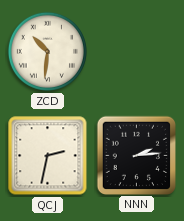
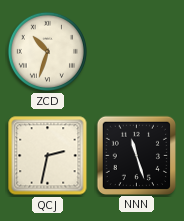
ZCD: 10:31 -> 10:33 (47, 51)
NNN: 2:14 -> 11:27 (136, 155)
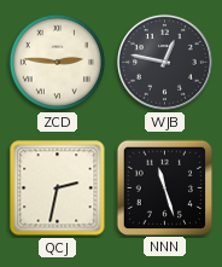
ZCD: 10:33 -> 2:46 (57, 62)
WJB: none -> 12:47 (164, 62)
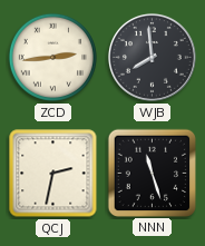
ZCD: 2:46 -> 2:44 (52, 57)
WJB: 12:47 -> 7:59 (152, 57)
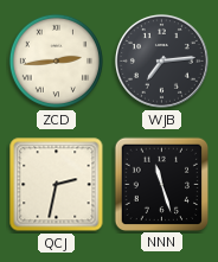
WJB: 7:59 -> 7:14 (161, 60)
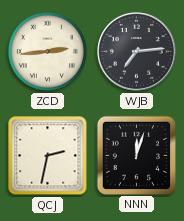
NNN: 11:27 -> 12:03 (136, 155)
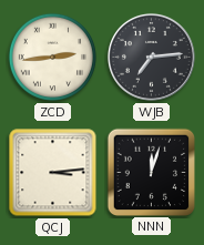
QCJ: 2:32 -> 3:14 (53, 173)
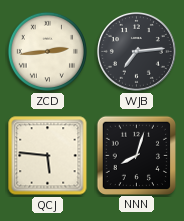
QCJ: 3:14 -> 5:46 (48, 156)
NNN: 12:03 -> 8:03 (136, 155)
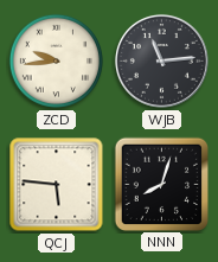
ZCD: 2:44 -> 9:44 (56, 60)
WJB: 7:14 -> 11:14 (161, 60)
